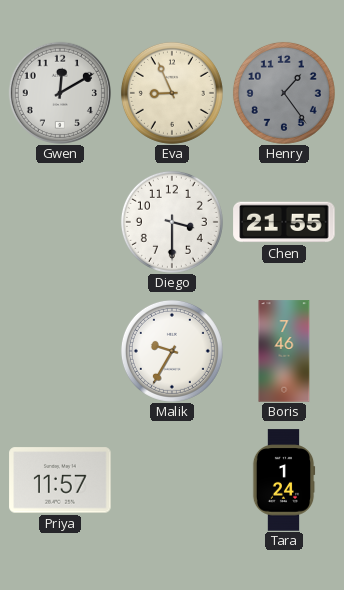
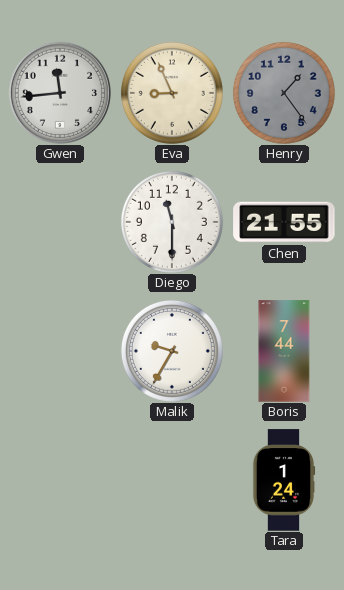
Gwen: 12:10 -> 11:44 (59, 92)
Diego: 3:30 -> 11:30 (172, 222)
Boris: 7:46 -> 7:44 (284, 351)
Priya: 11:57 -> none (60, 480)
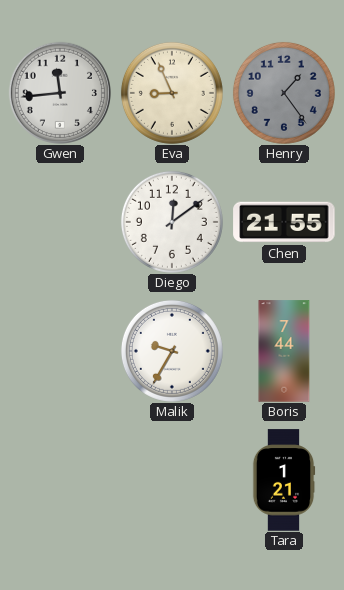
Diego: 11:30 -> 12:09 (172, 222)
Tara: 1:24 -> 1:21 (284, 480)
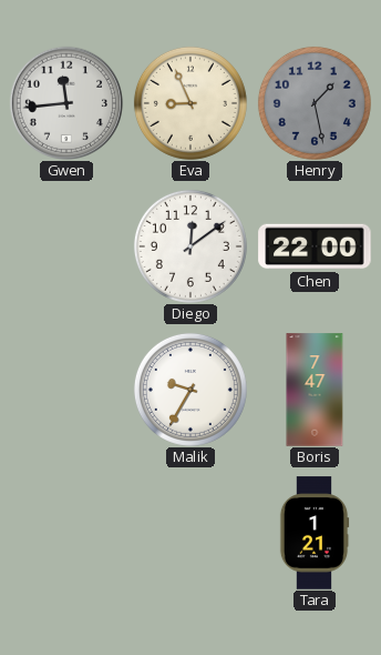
Henry: 1:24 -> 1:28 (315, 103)
Chen: 21:55 -> 22:00 (315, 246)
Boris: 7:44 -> 7:47 (315, 390)
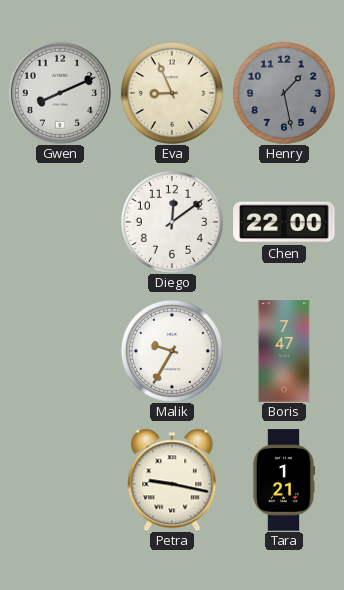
Gwen: 11:44 -> 8:11 (59, 92)
Petra: none -> 9:17 (172, 480)
